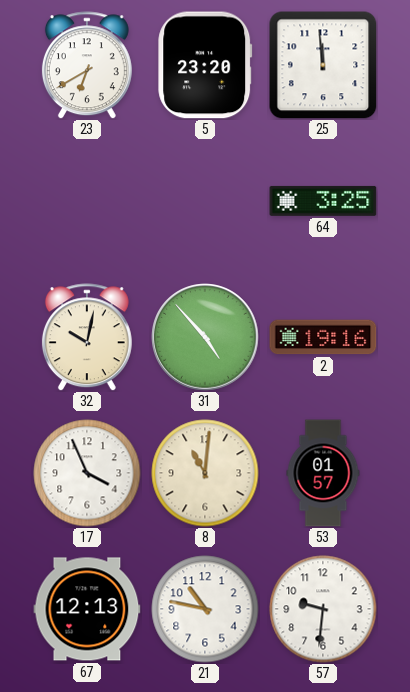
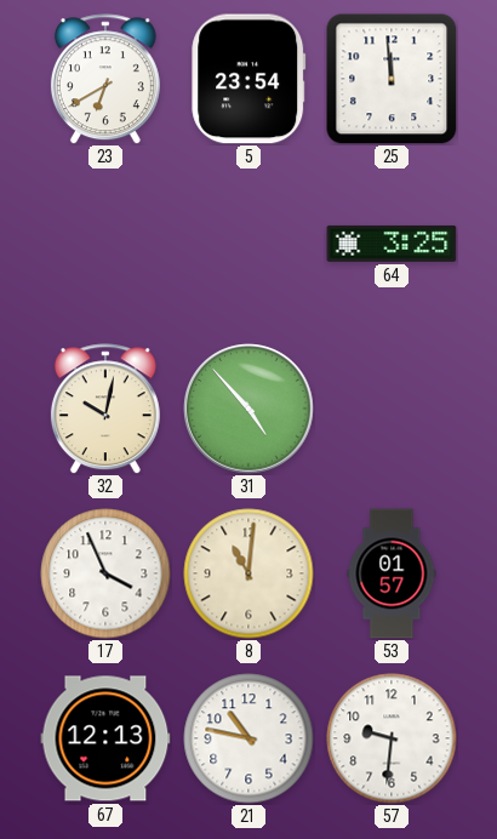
5: 23:20 -> 23:54 (248, 79)
2: 19:16 -> none (323, 337)
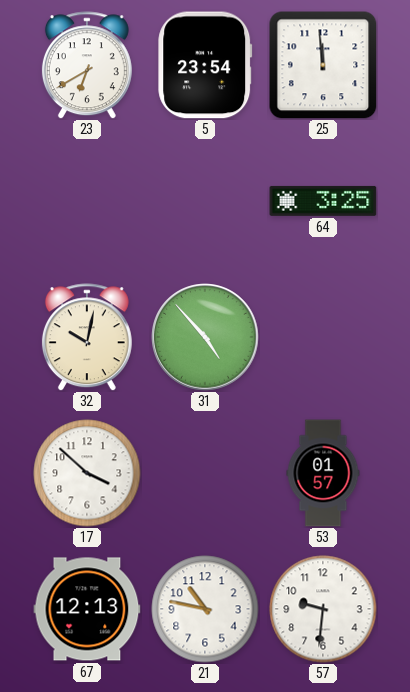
17: 3:56 -> 3:52 (87, 473)
8: 11:01 -> none (248, 573)
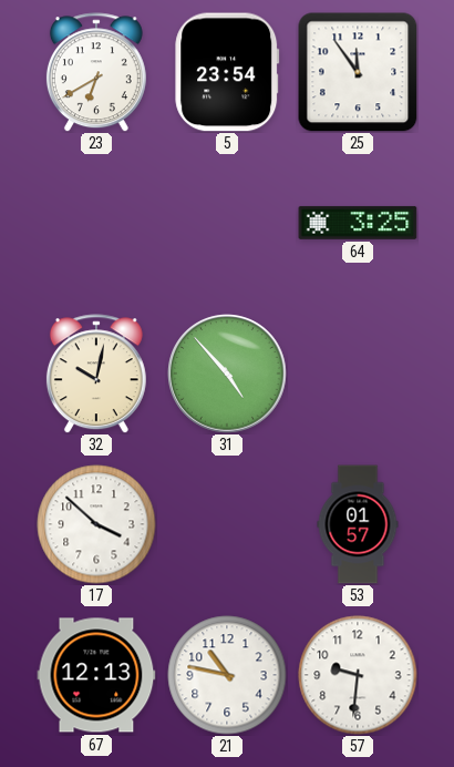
25: 11:59 -> 11:54 (358, 72)
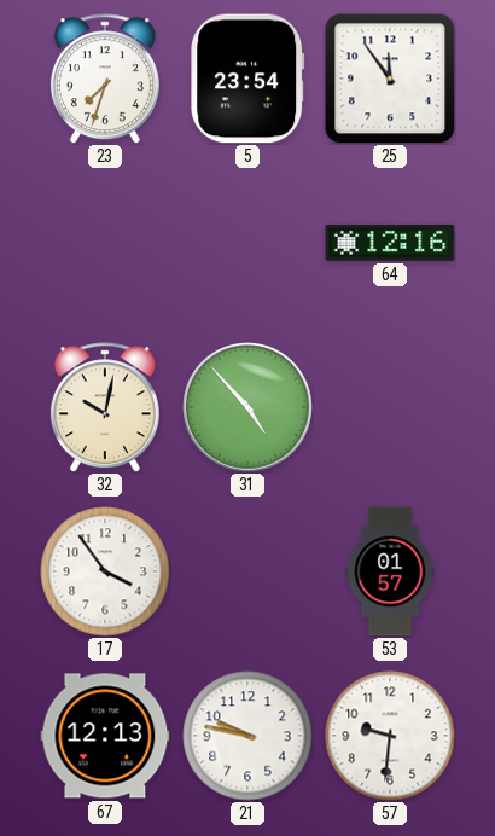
23: 6:40 -> 7:33 (105, 79)
64: 3:25 -> 12:16 (390, 243)
17: 3:52 -> 3:54 (105, 571)
21: 10:47 -> 9:47 (247, 736)
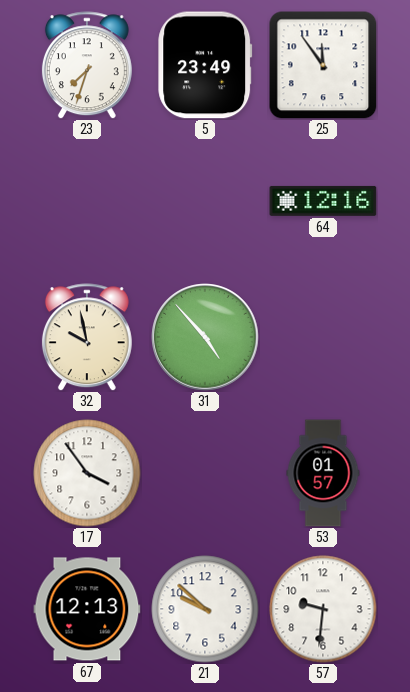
5: 23:54 -> 23:49 (205, 65)
32: 10:02 -> 9:58 (87, 337)
21: 9:47 -> 9:52 (205, 609)
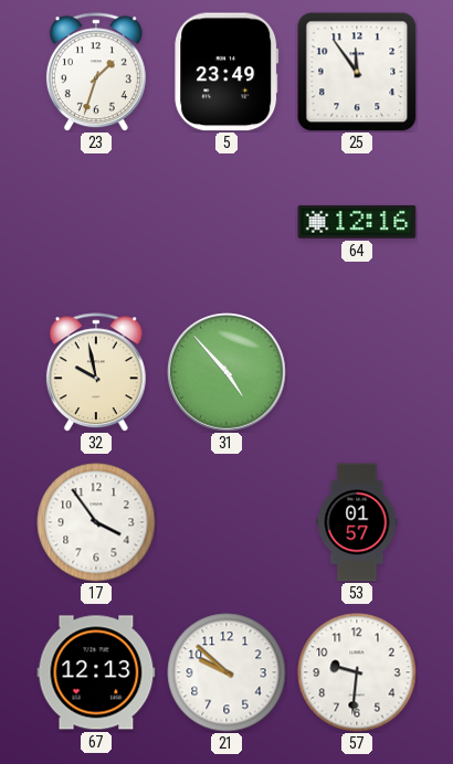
23: 7:33 -> 1:33 (96, 72)
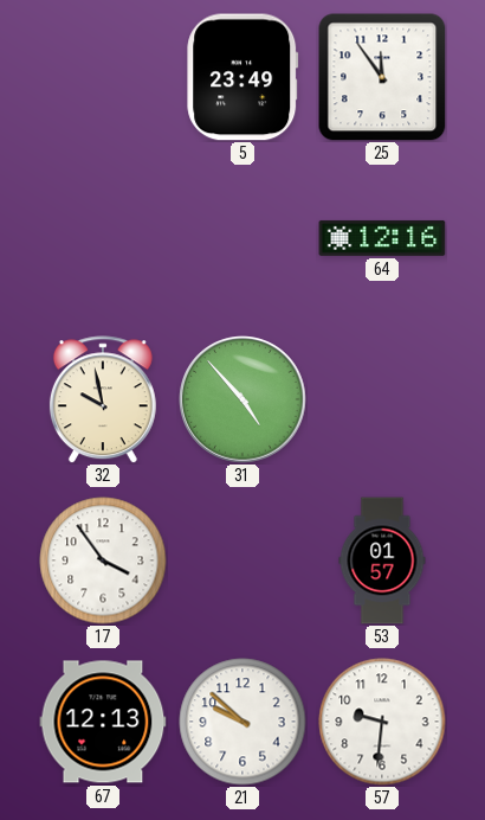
23: 1:33 -> none (96, 72)
